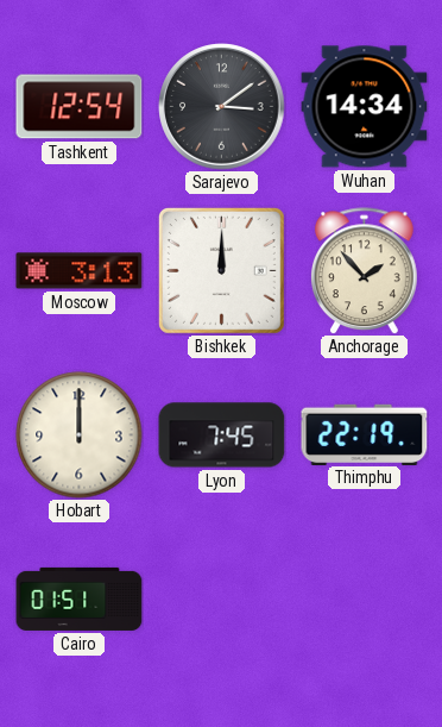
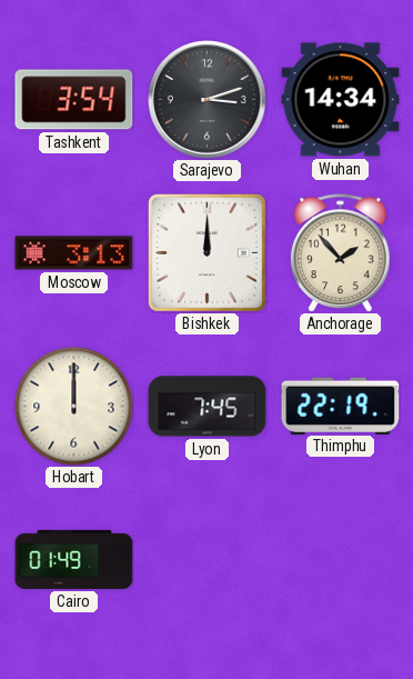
Tashkent: 12:54 -> 3:54 (74, 100)
Sarajevo: 3:09 -> 3:12 (208, 100)
Cairo: 01:51 -> 01:49 (74, 559)
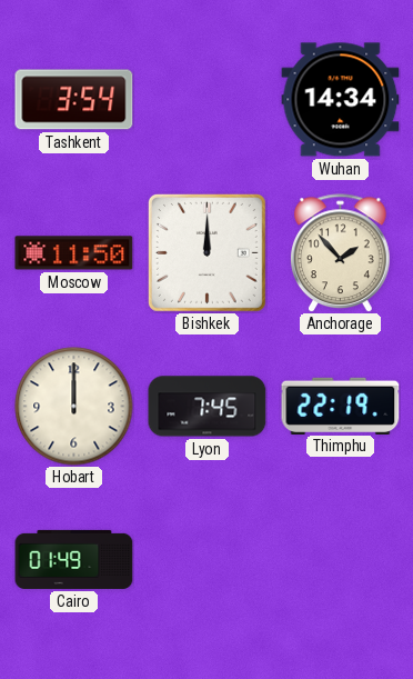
Sarajevo: 3:12 -> none (208, 100)
Moscow: 3:13 -> 11:50 (74, 253)
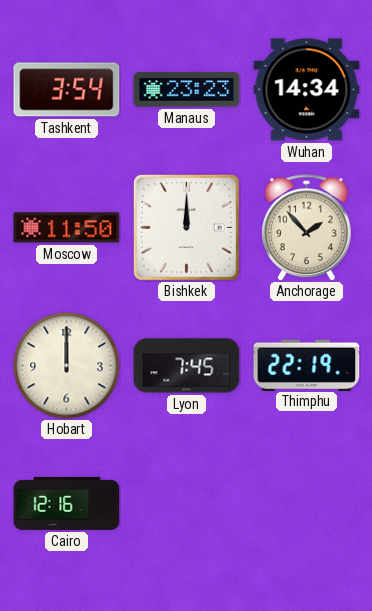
Manaus: none -> 23:23 (187, 90)
Cairo: 01:49 -> 12:16 (67, 503)
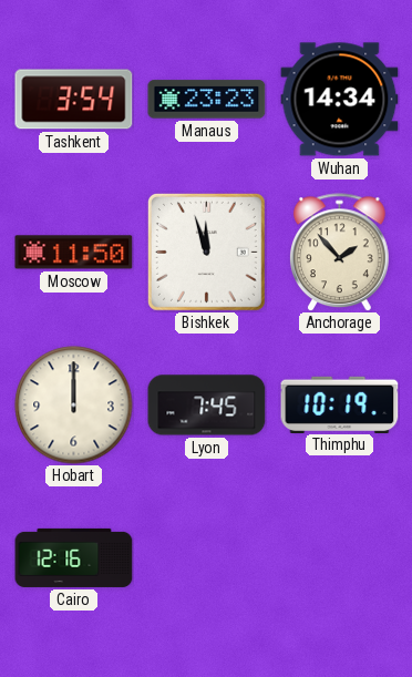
Bishkek: 12:00 -> 11:57 (206, 252)
Thimphu: 22:19 -> 10:19 (340, 404)
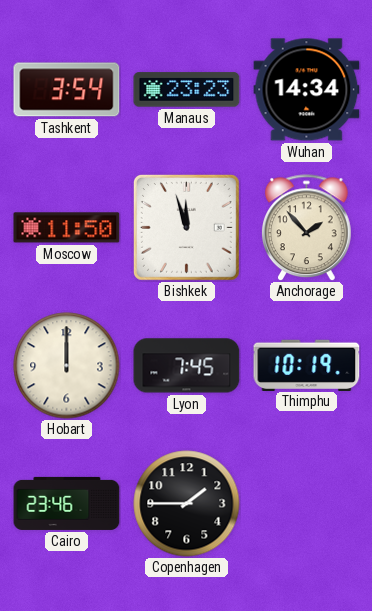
Cairo: 12:16 -> 23:46 (67, 503)
Copenhagen: none -> 1:45 (187, 504)
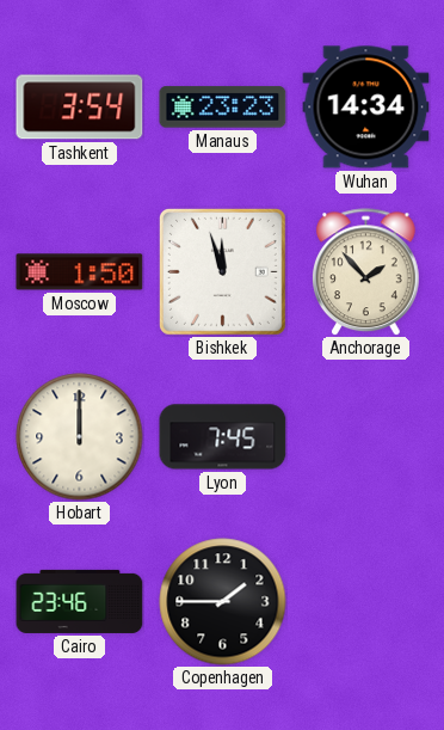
Moscow: 11:50 -> 1:50 (80, 272)
Thimphu: 10:19 -> none (307, 365)
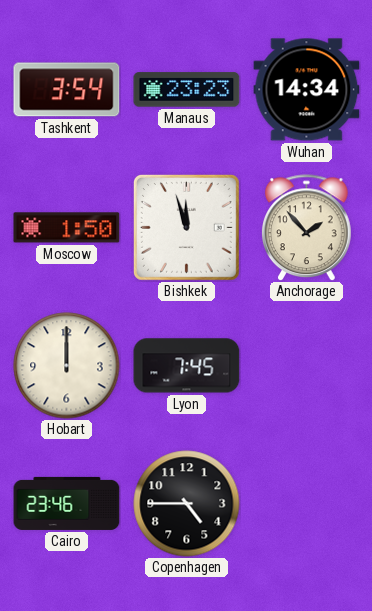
Copenhagen: 1:45 -> 4:45 (187, 504)
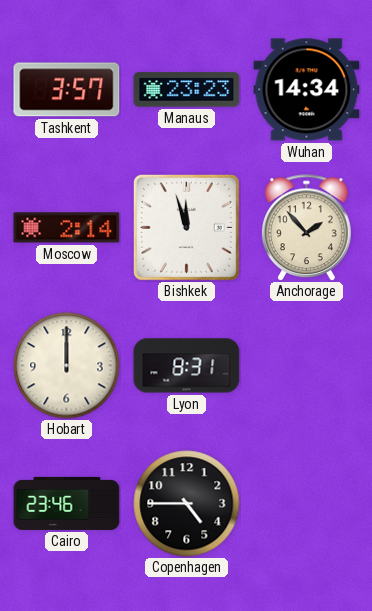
Tashkent: 3:54 -> 3:57 (67, 90)
Moscow: 1:50 -> 2:14 (67, 228)
Lyon: 7:45 -> 8:31 (187, 366)
